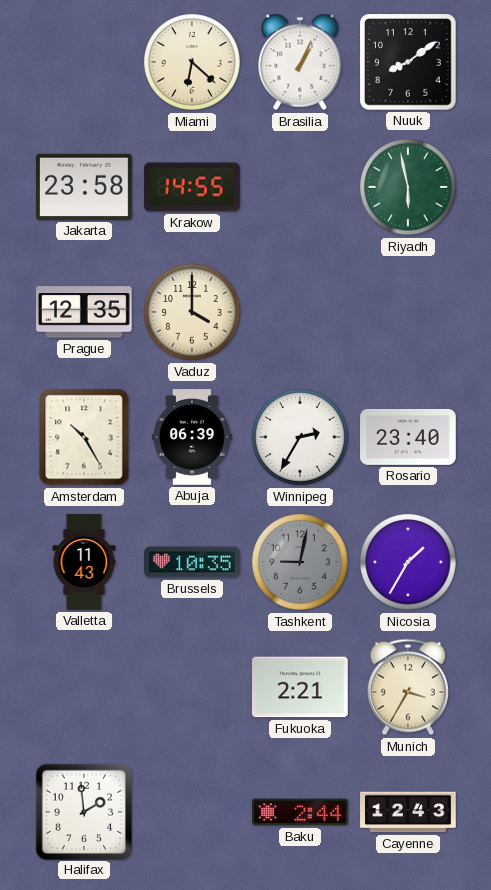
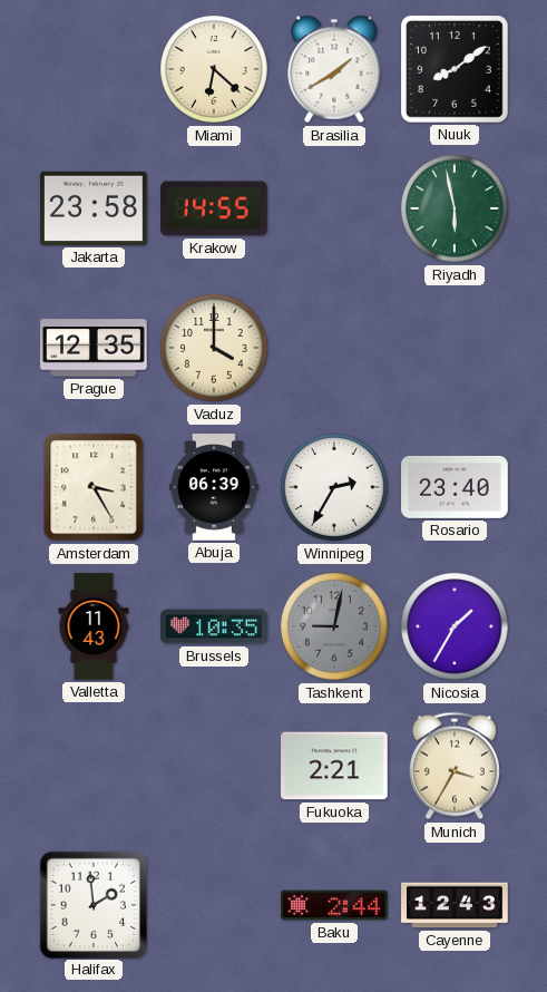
Brasilia: 1:04 -> 1:40 (334, 69)
Amsterdam: 10:25 -> 3:25 (94, 487)
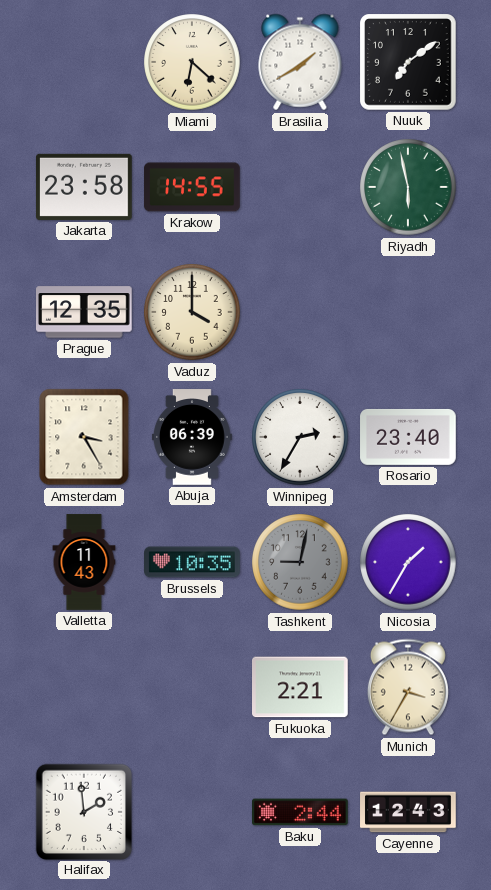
Nuuk: 8:09 -> 7:09 (409, 63)
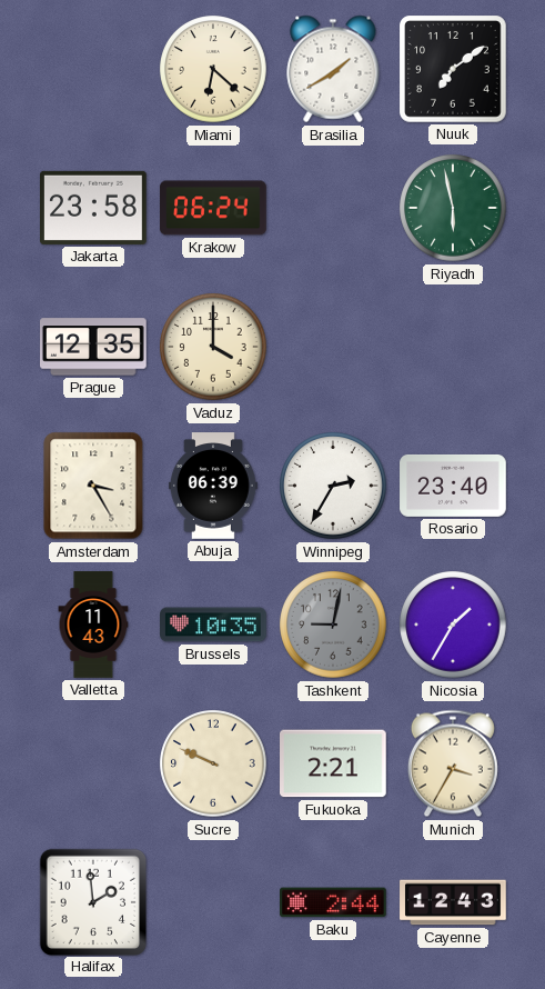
Krakow: 14:55 -> 06:24 (213, 208)
Sucre: none -> 9:49 (213, 763)
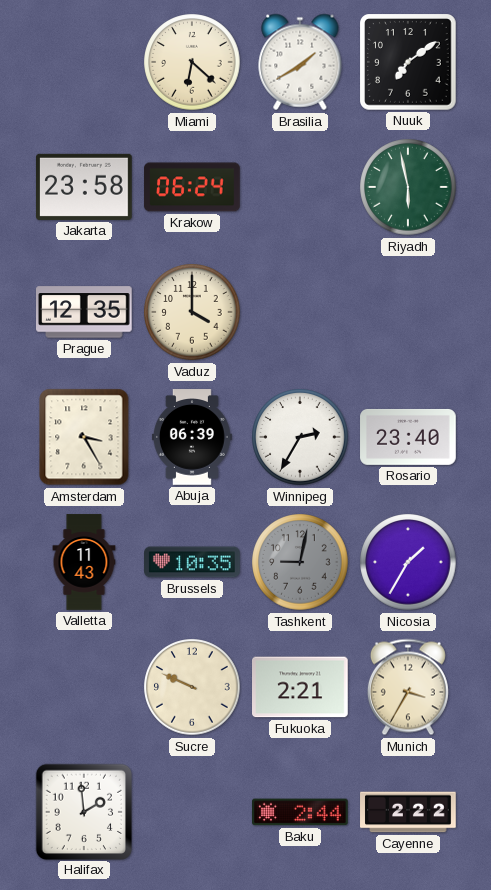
Cayenne: 12:43 -> 2:22 (408, 812)
